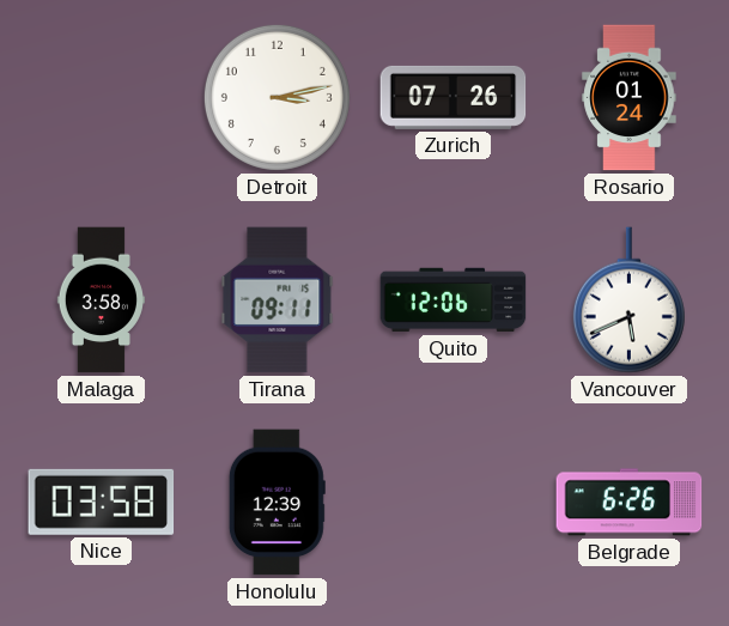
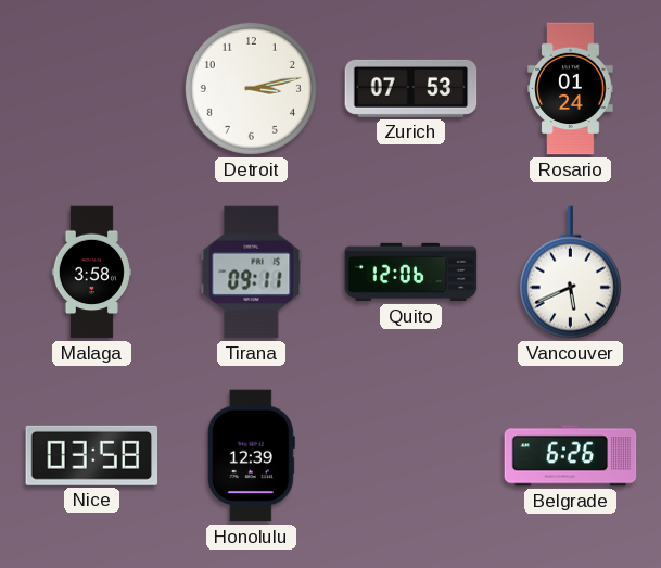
Zurich: 07:26 -> 07:53 (411, 88)
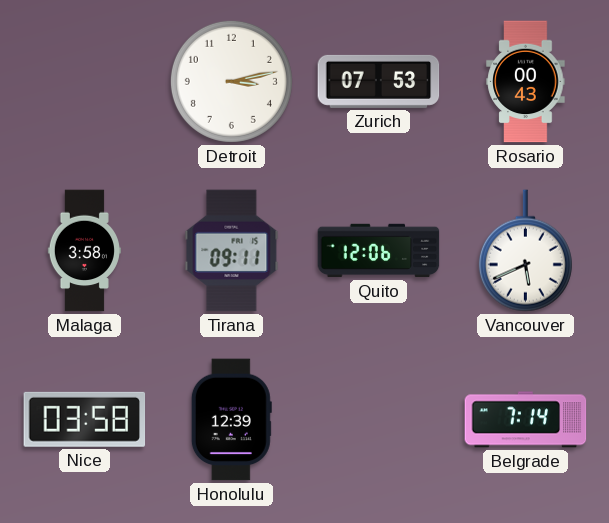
Rosario: 01:24 -> 00:43 (526, 82)
Belgrade: 6:26 -> 7:14 (526, 420)
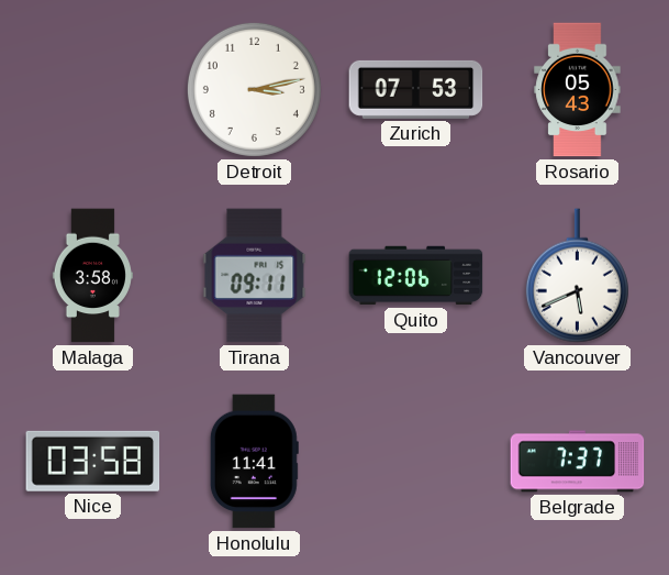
Rosario: 00:43 -> 05:43 (578, 90)
Honolulu: 12:39 -> 11:41 (254, 462)
Belgrade: 7:14 -> 7:37 (578, 462)
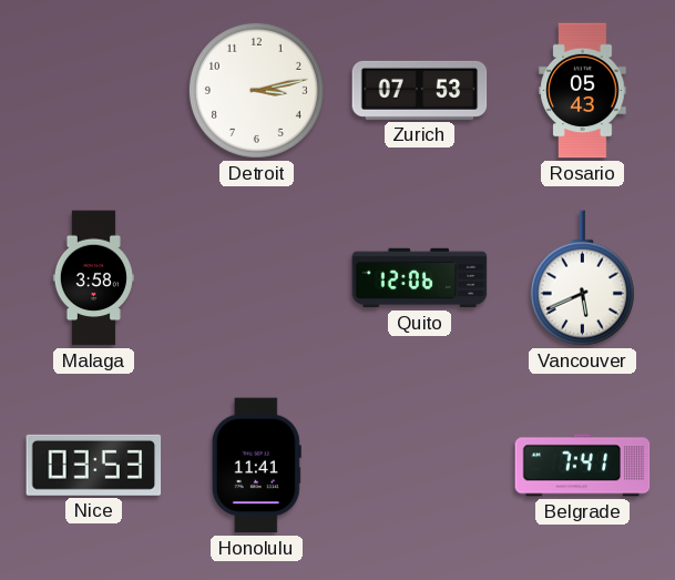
Tirana: 09:11 -> none (255, 276)
Nice: 03:58 -> 03:53 (94, 465)
Belgrade: 7:37 -> 7:41 (583, 466)
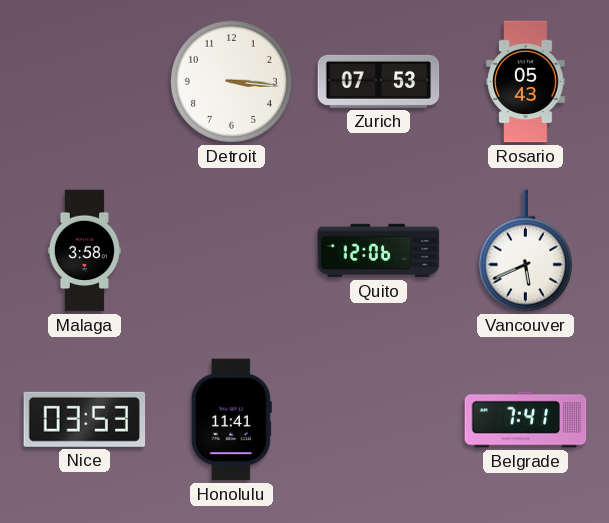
Detroit: 3:13 -> 3:16 (231, 81)
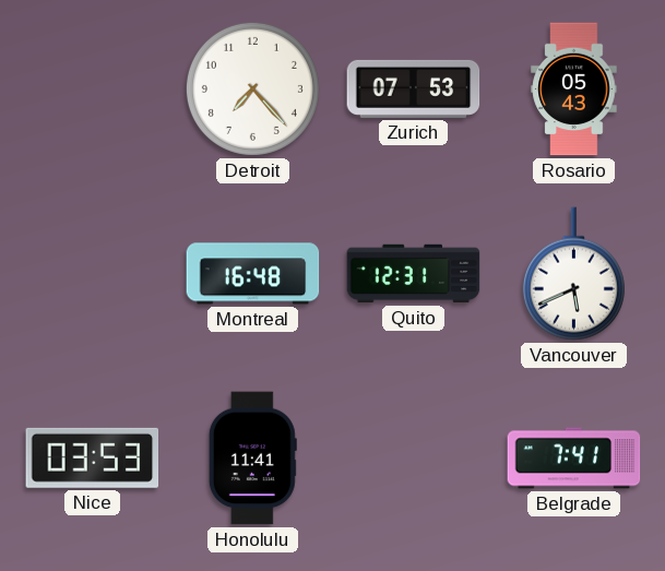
Detroit: 3:16 -> 7:23 (252, 88)
Malaga: 3:58 -> none (84, 251)
Montreal: none -> 16:48 (253, 274)
Quito: 12:06 -> 12:31 (414, 274)
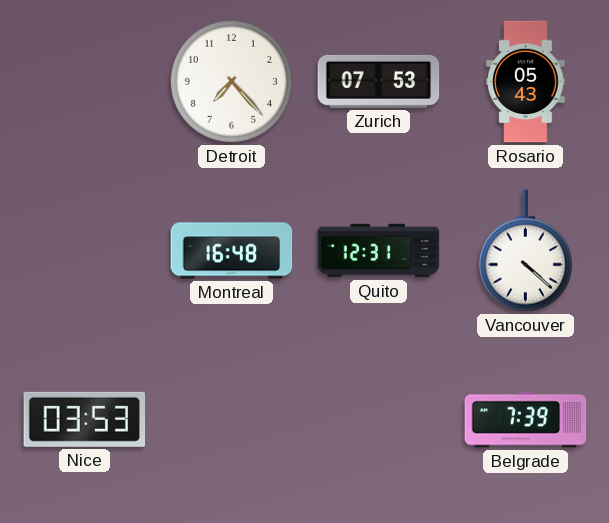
Vancouver: 5:41 -> 4:22 (525, 251)
Honolulu: 11:41 -> none (252, 459)
Belgrade: 7:41 -> 7:39 (526, 420)
